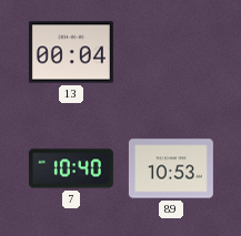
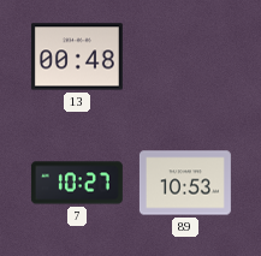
13: 00:04 -> 00:48 (77, 56)
7: 10:40 -> 10:27 (77, 183)
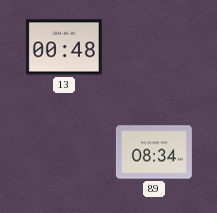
7: 10:27 -> none (77, 183)
89: 10:53 -> 08:34 (154, 152)
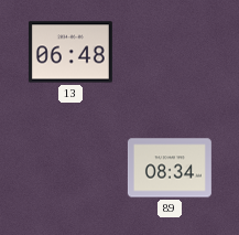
13: 00:48 -> 06:48 (70, 52)
